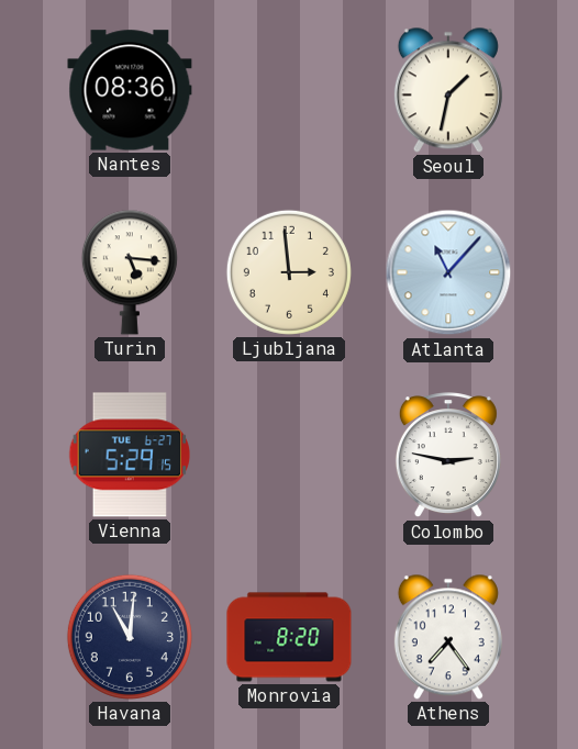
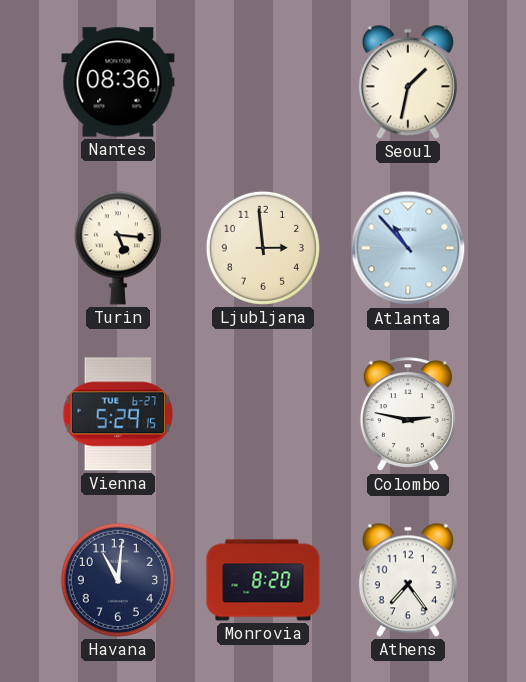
Atlanta: 11:07 -> 10:53 (408, 248)
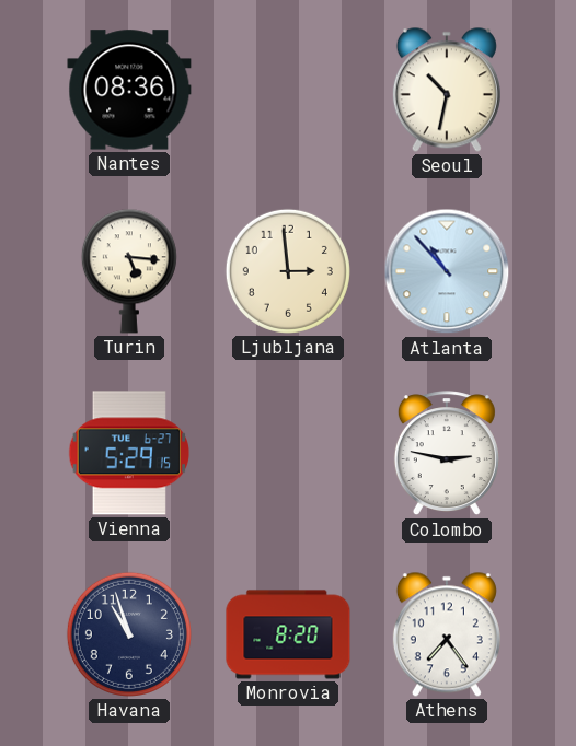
Seoul: 1:32 -> 10:32 (447, 90)
Havana: 11:01 -> 10:57 (129, 634)
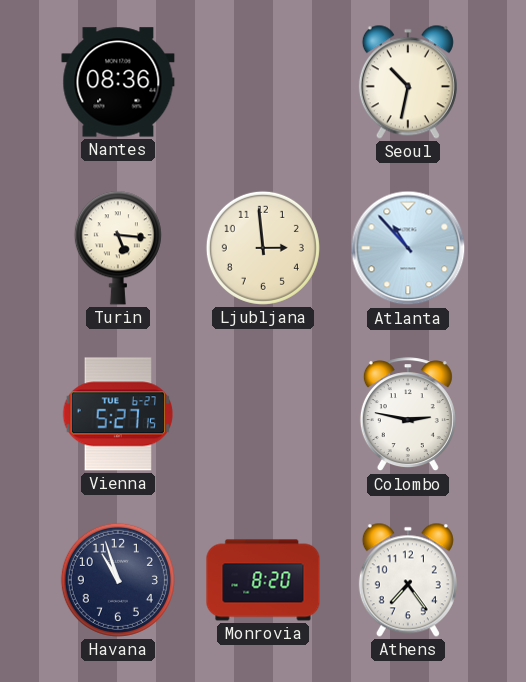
Vienna: 5:29 -> 5:27 (118, 414)
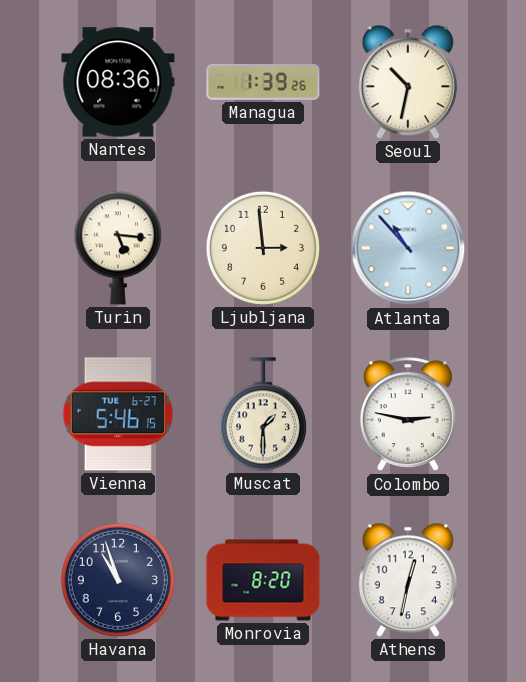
Managua: none -> 1:39 (263, 82)
Vienna: 5:27 -> 5:46 (118, 414)
Muscat: none -> 1:30 (263, 414)
Athens: 7:24 -> 12:32 (408, 580)
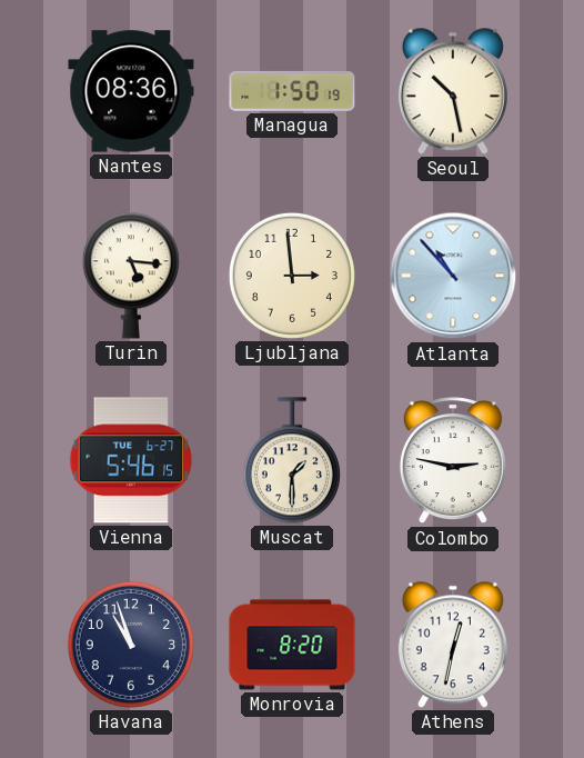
Managua: 1:39 -> 1:50 (292, 91)
Seoul: 10:32 -> 10:28 (453, 91)
